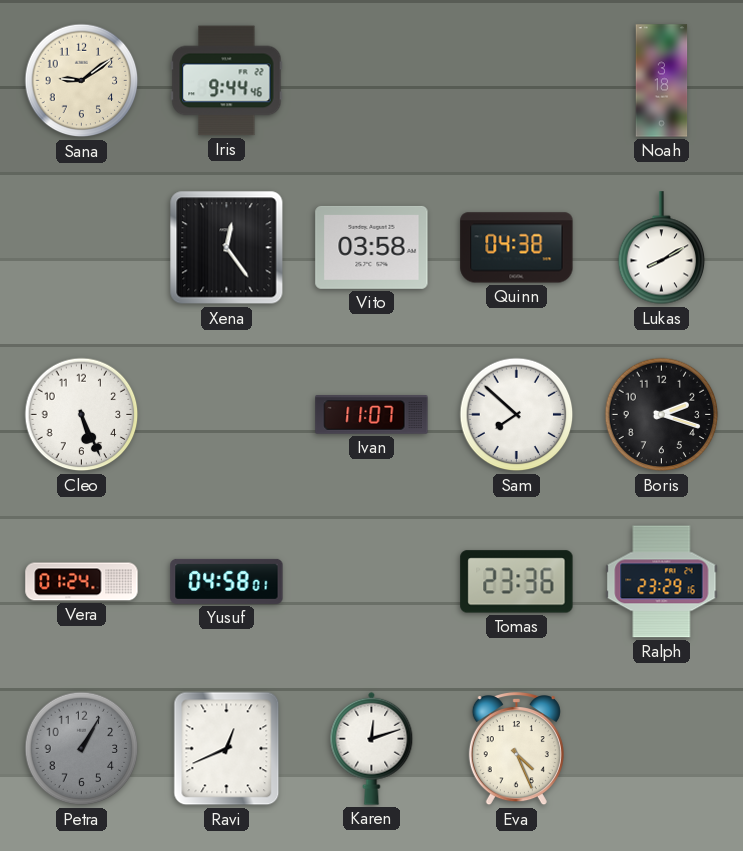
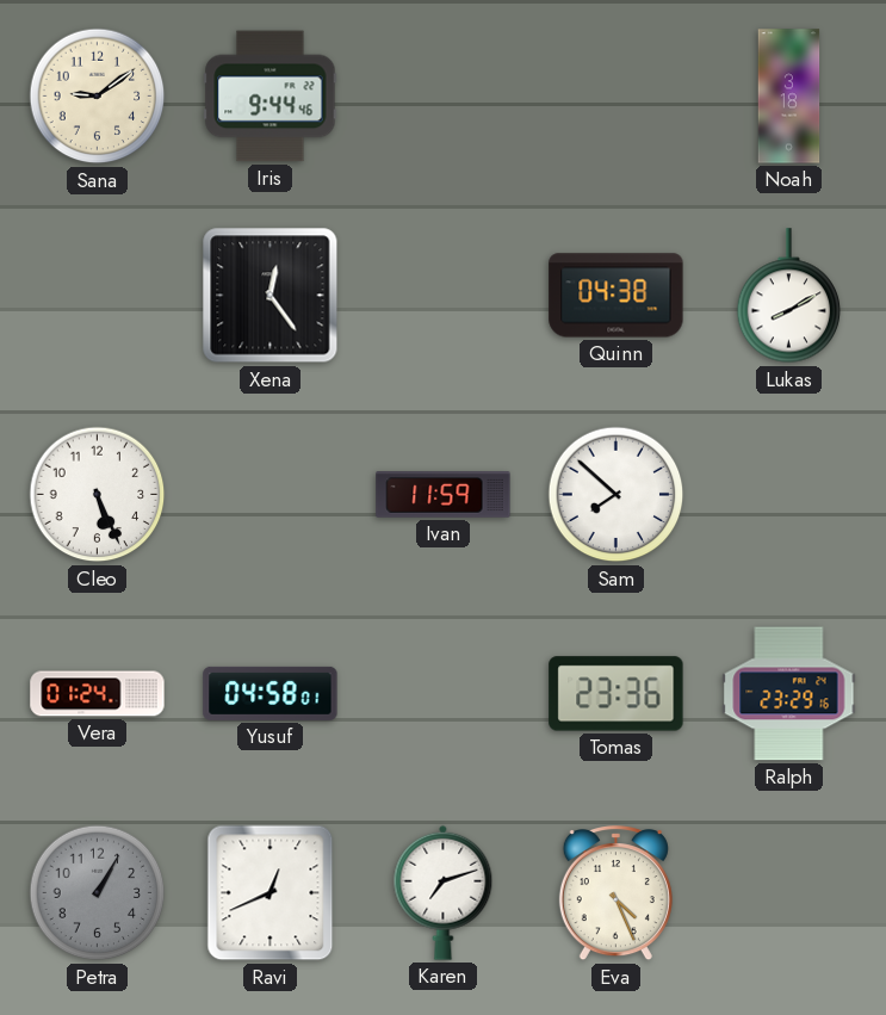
Vito: 03:58 -> none (372, 247)
Ivan: 11:07 -> 11:59 (444, 495)
Boris: 2:18 -> none (662, 415)
Karen: 12:12 -> 7:12 (444, 892)
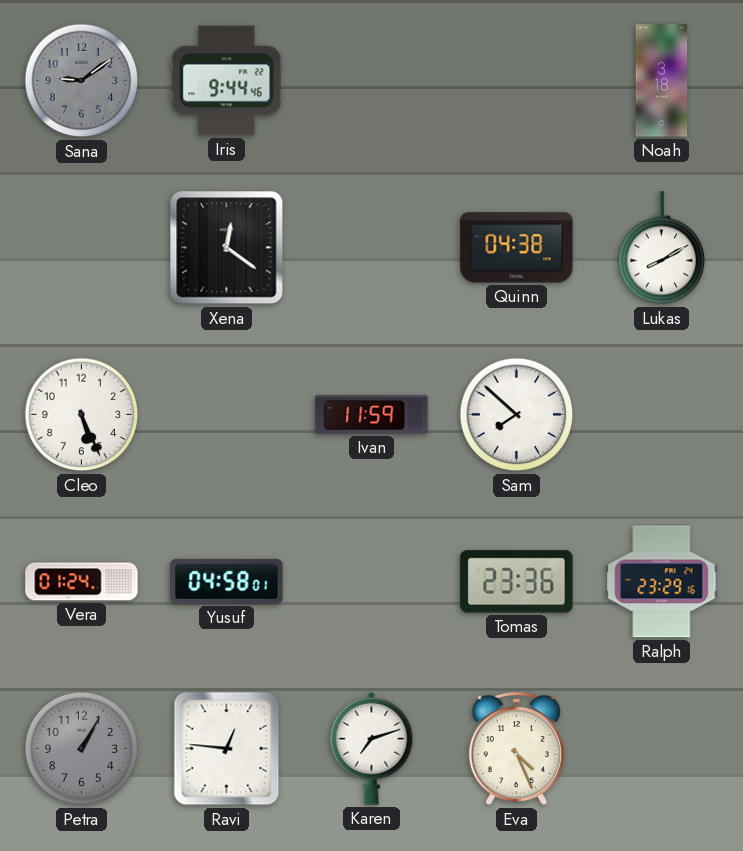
Sana dial: cream -> grey (82, 81)
Xena: 12:24 -> 12:21 (227, 248)
Ravi: 12:41 -> 12:46 (227, 749)
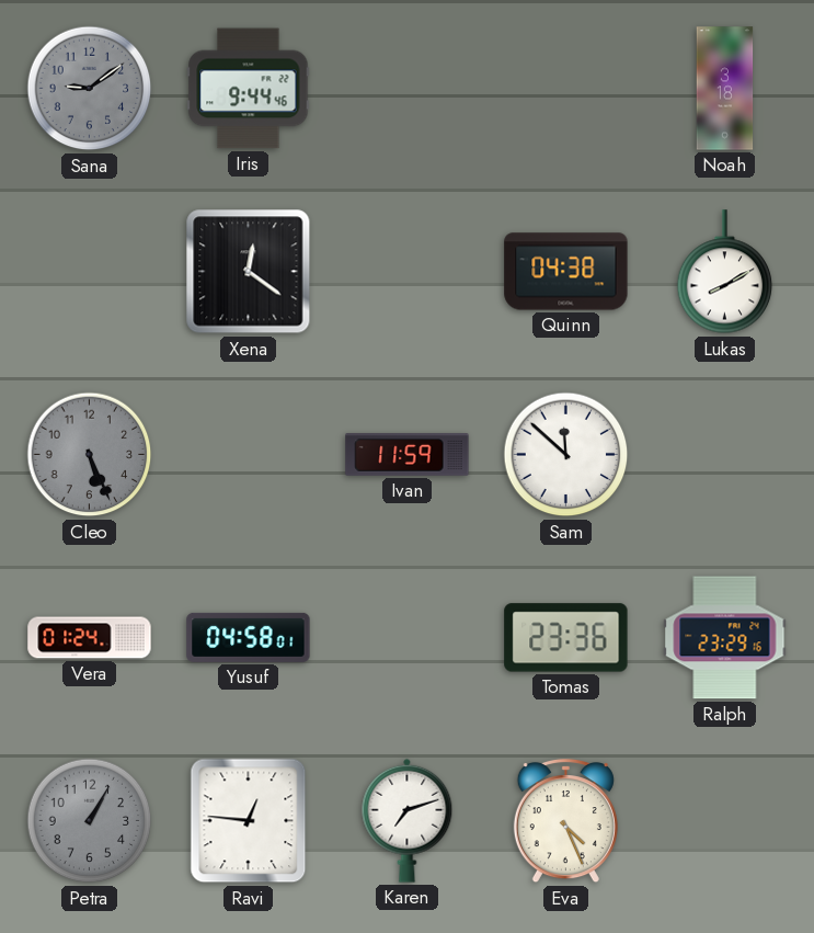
Cleo dial: white -> grey (90, 455)
Sam: 7:52 -> 11:52 (566, 455)
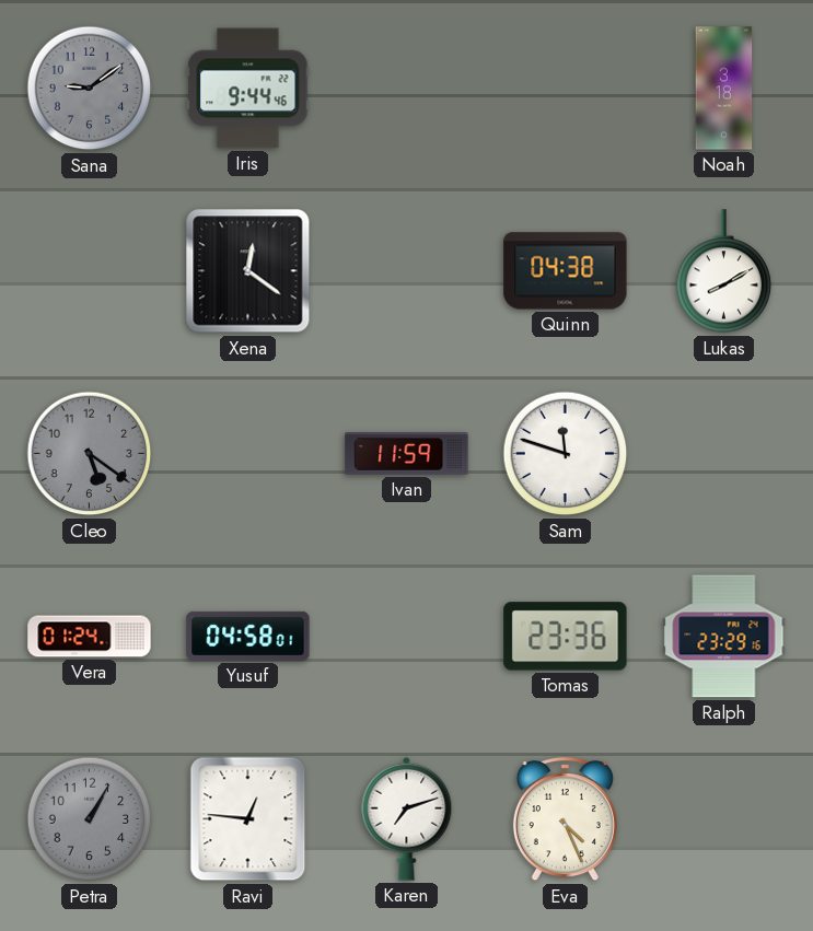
Cleo: 5:26 -> 5:21 (90, 454)
Sam: 11:52 -> 11:48 (566, 454)
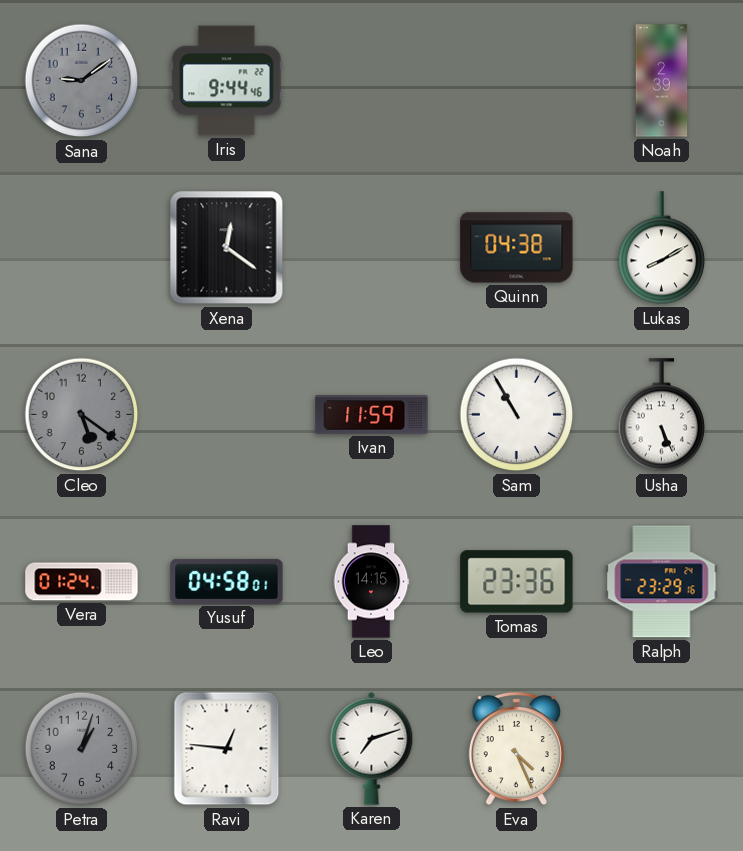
Noah: 3:18 -> 2:39 (662, 81)
Sam: 11:48 -> 10:55 (517, 415)
Usha: none -> 5:26 (662, 415)
Leo: none -> 14:15 (371, 582)
Petra: 1:05 -> 1:03 (82, 749)
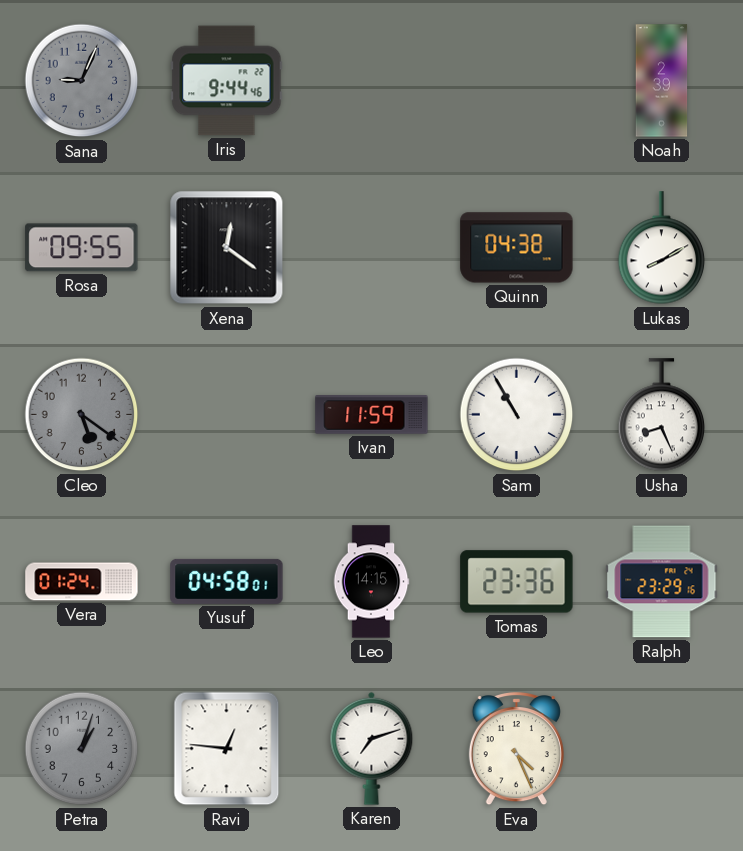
Sana: 9:09 -> 9:04 (82, 81)
Rosa: none -> 09:55 (82, 248)
Usha: 5:26 -> 8:26 (662, 415)
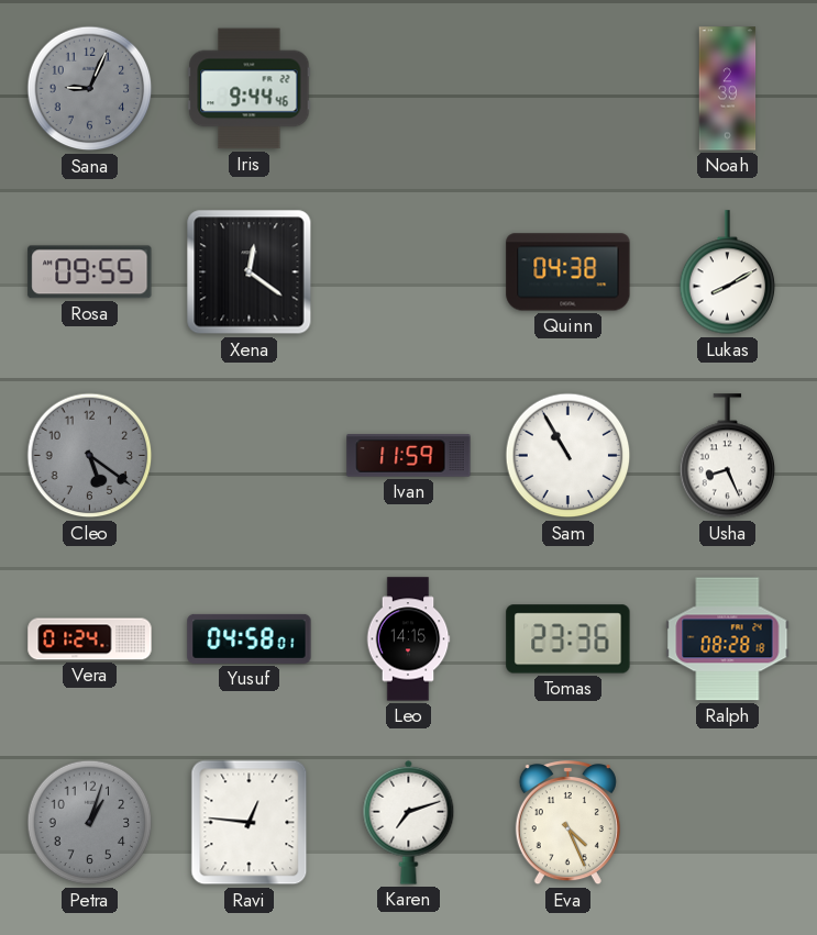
Ralph: 23:29 -> 08:28 (728, 639)
